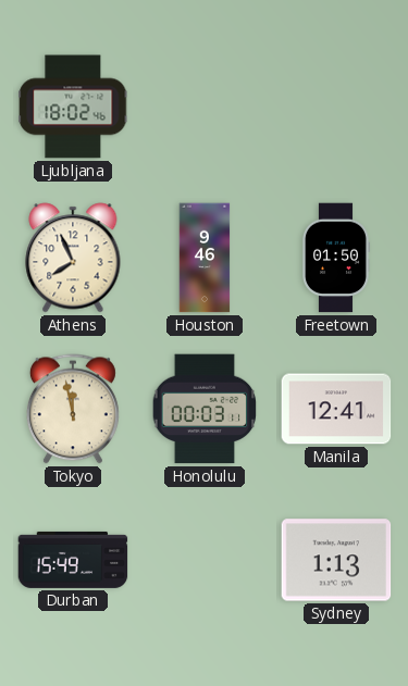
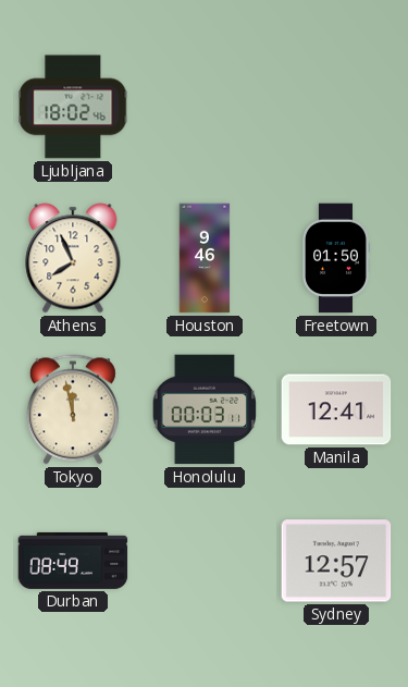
Durban: 15:49 -> 08:49 (73, 561)
Sydney: 1:13 -> 12:57 (336, 561)
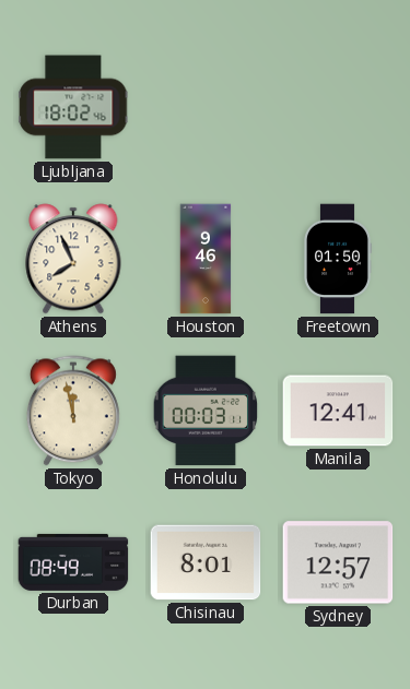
Chisinau: none -> 8:01 (206, 562)
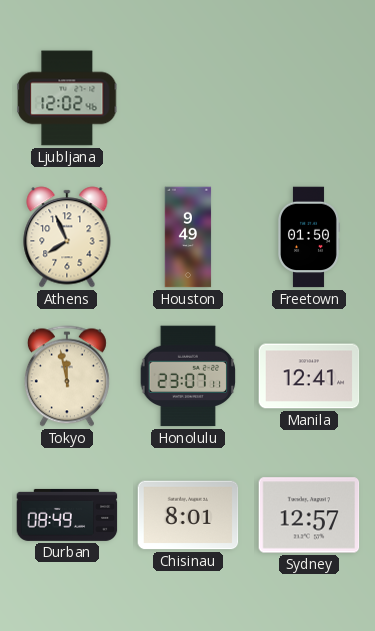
Ljubljana: 18:02 -> 12:02 (67, 98)
Houston: 9:46 -> 9:49 (188, 237)
Honolulu: 00:03 -> 23:07 (188, 376)
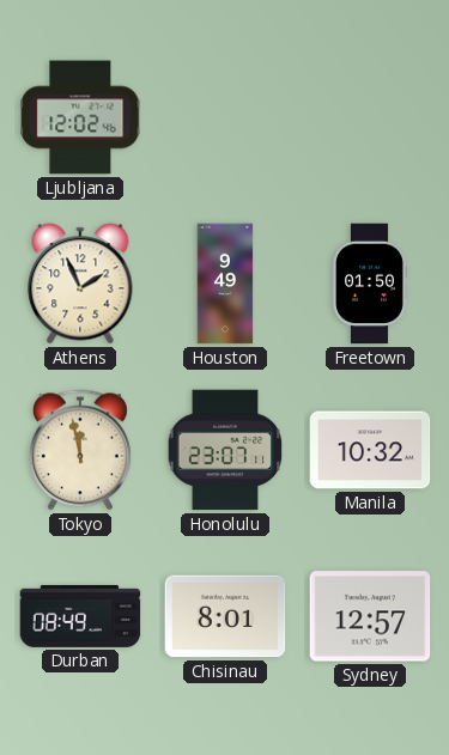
Athens: 7:56 -> 1:56 (80, 284)
Manila: 12:41 -> 10:32 (370, 450)
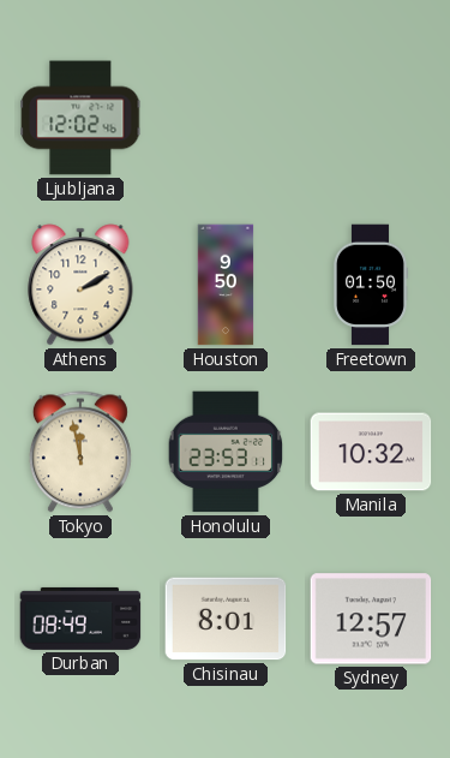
Athens: 1:56 -> 2:10 (80, 285)
Houston: 9:49 -> 9:50 (226, 285)
Honolulu: 23:07 -> 23:53 (226, 452)
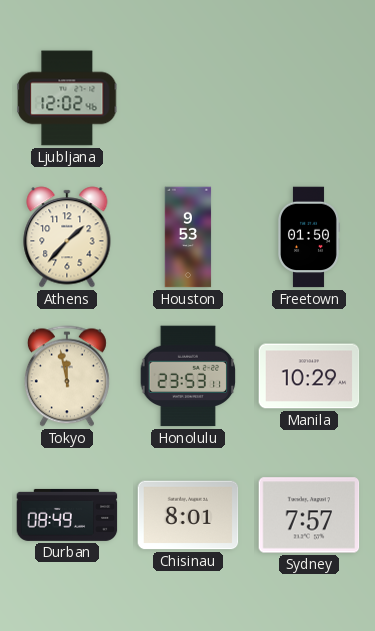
Athens: 2:10 -> 1:37 (67, 237)
Houston: 9:50 -> 9:53 (188, 237)
Manila: 10:32 -> 10:29 (309, 376)
Sydney: 12:57 -> 7:57 (309, 515)
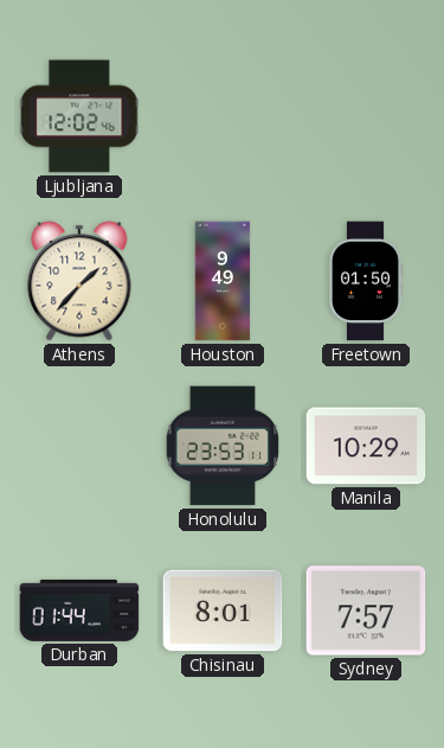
Houston: 9:53 -> 9:49 (223, 281)
Tokyo: 11:58 -> none (67, 376)
Durban: 08:49 -> 01:44 (79, 610)
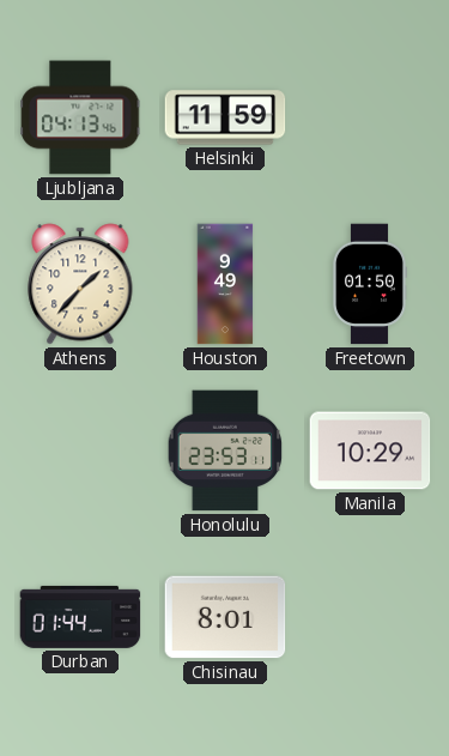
Ljubljana: 12:02 -> 04:13 (80, 117)
Helsinki: none -> 11:59 (225, 117)
Sydney: 7:57 -> none (366, 610)
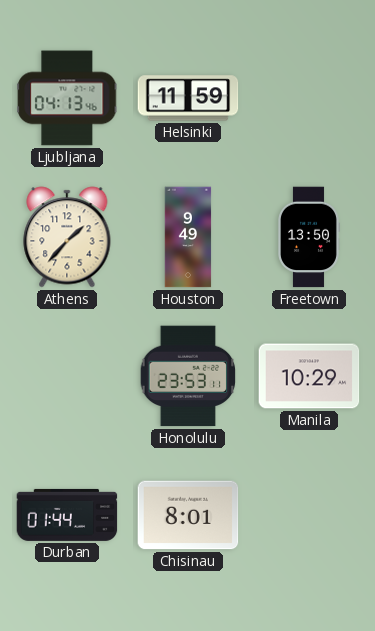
Freetown: 01:50 -> 13:50 (309, 237)
